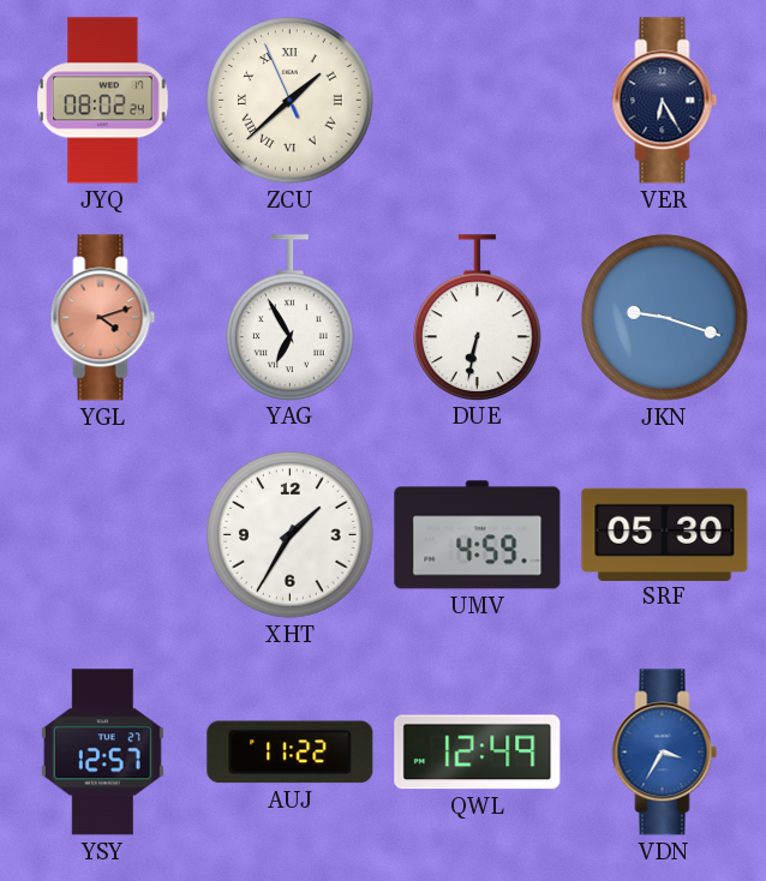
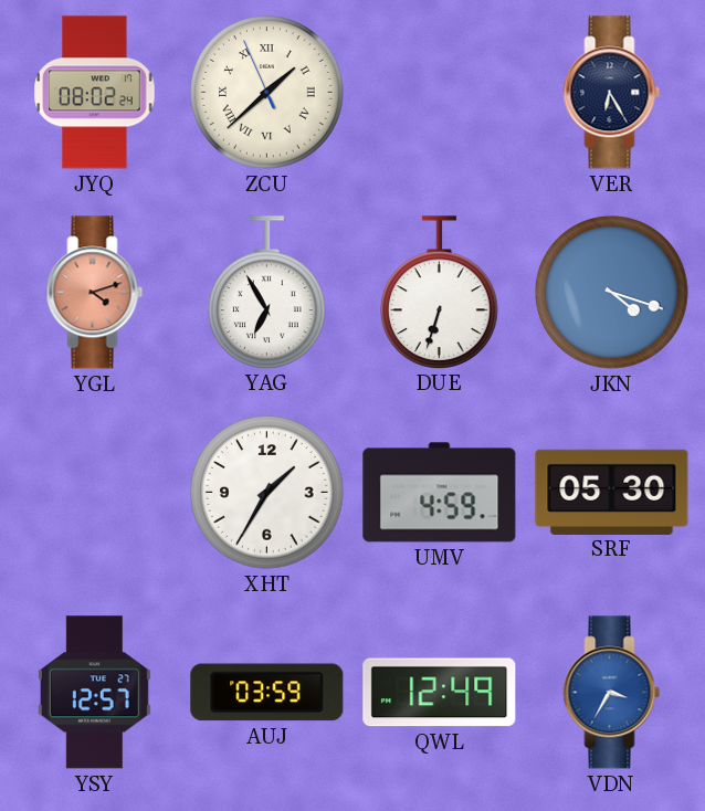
DUE: 6:32 -> 6:33 (440, 292)
JKN: 9:18 -> 4:18 (612, 293)
AUJ: 11:22 -> 03:59 (267, 693)
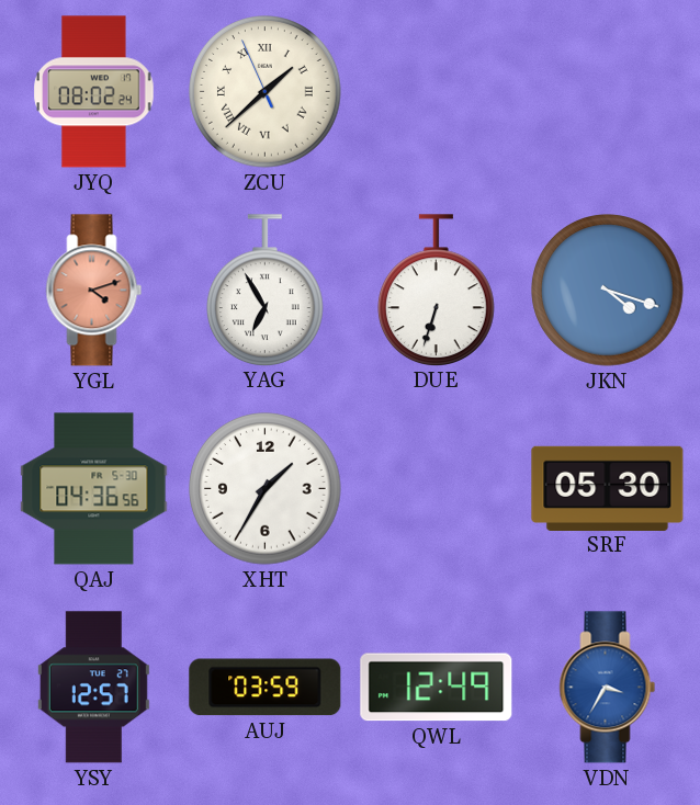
VER: 6:25 -> none (612, 93)
QAJ: none -> 04:36 (94, 489)
UMV: 4:59 -> none (440, 493)
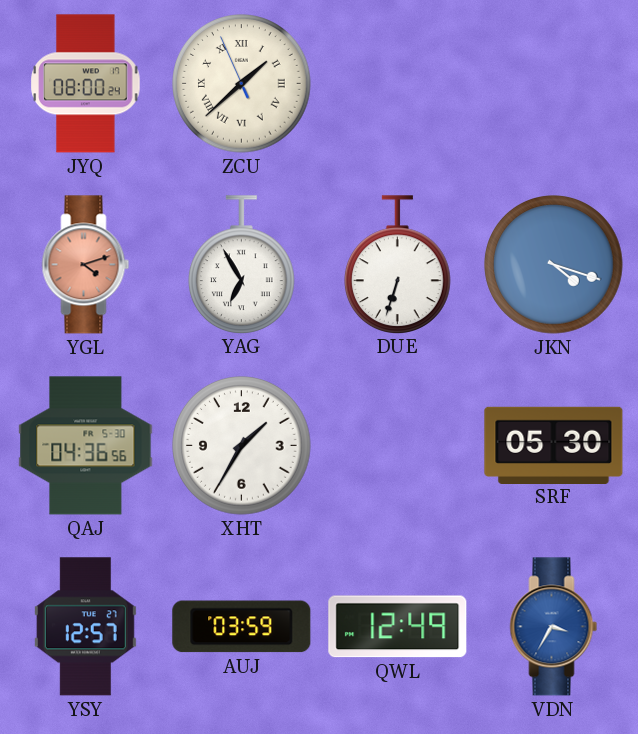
JYQ: 08:02 -> 08:00 (86, 84)
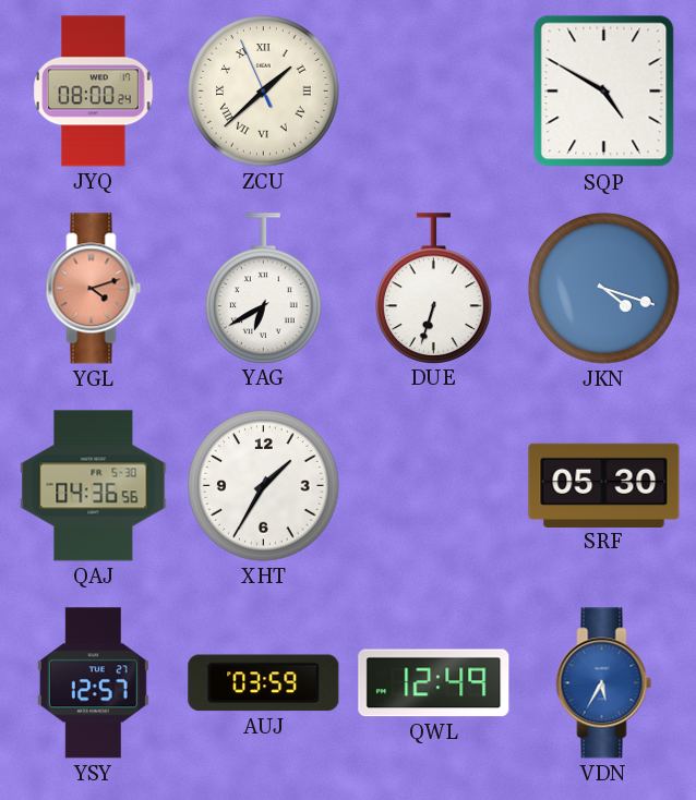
SQP: none -> 4:50 (604, 92)
YAG: 6:55 -> 6:40 (264, 288)
VDN: 3:35 -> 5:35 (604, 683)
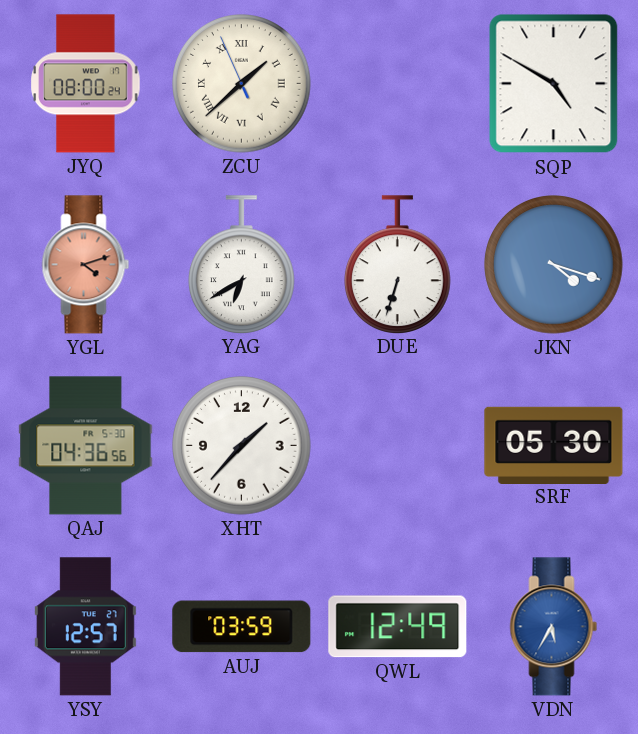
XHT: 1:35 -> 1:37 (242, 446)
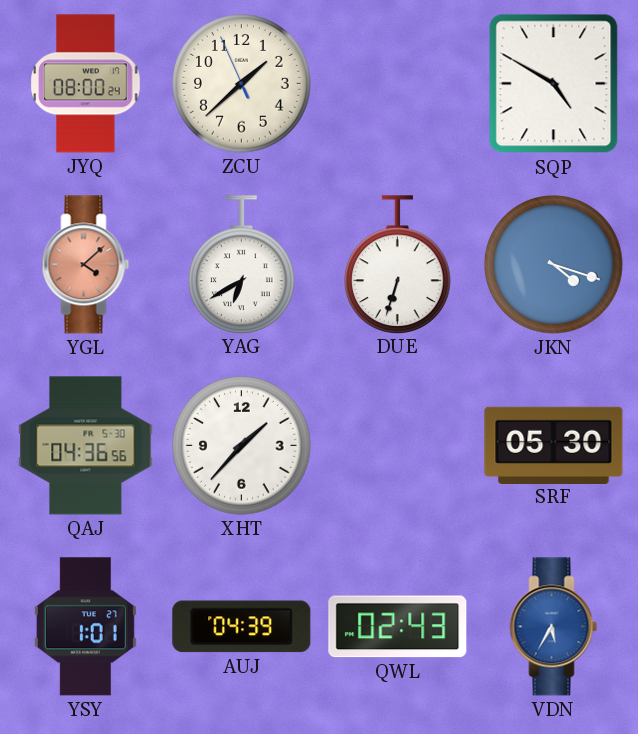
ZCU numerals: Roman -> Arabic (242, 84)
YGL: 4:12 -> 4:08 (86, 265)
YSY: 12:57 -> 1:01 (85, 627)
AUJ: 03:59 -> 04:39 (242, 627)
QWL: 12:49 -> 02:43 (398, 627)
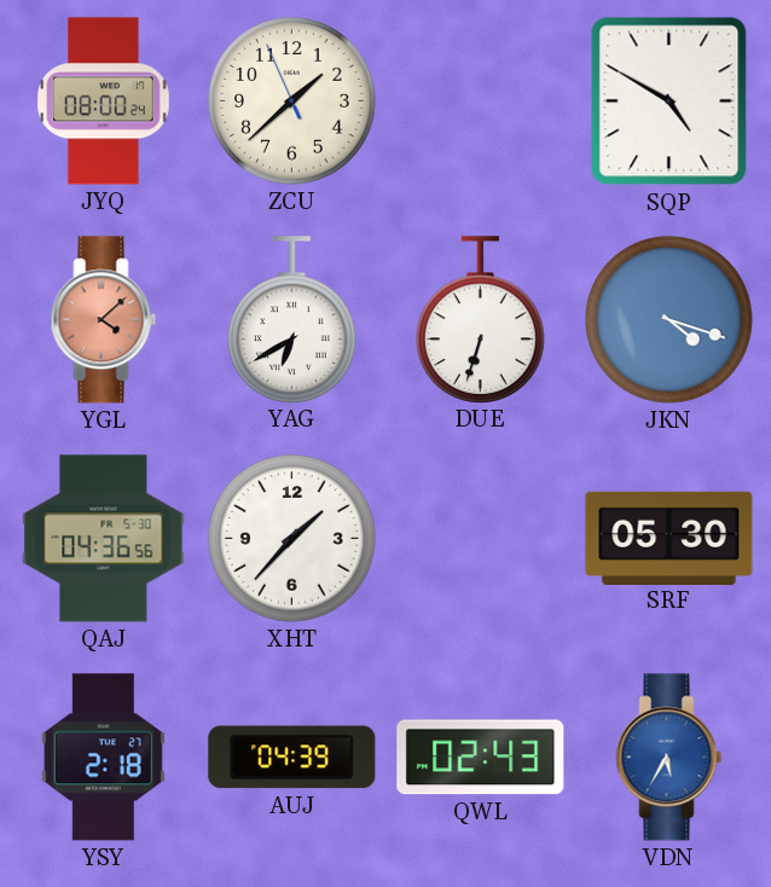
YSY: 1:01 -> 2:18 (103, 758)
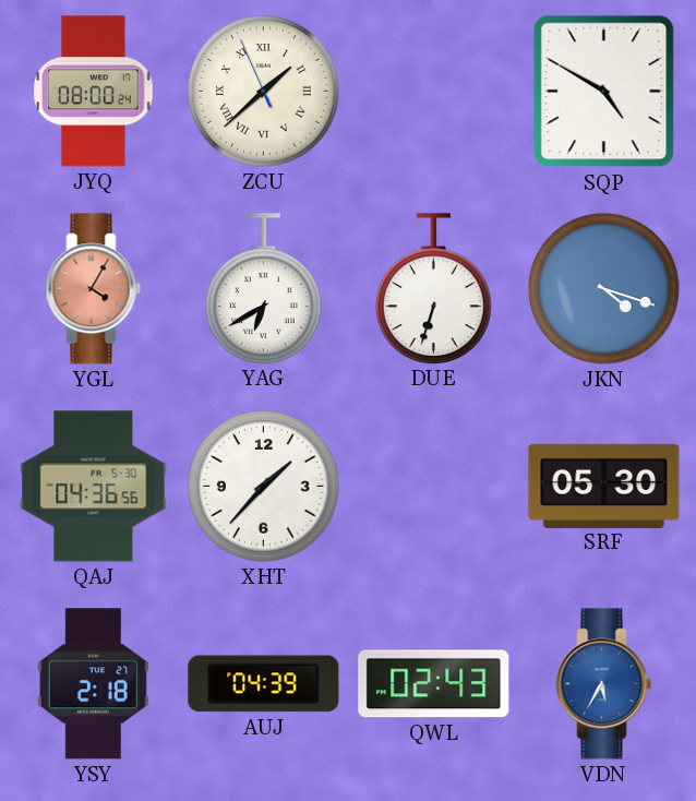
ZCU numerals: Arabic -> Roman (264, 92)
YGL: 4:08 -> 4:05 (94, 289)
